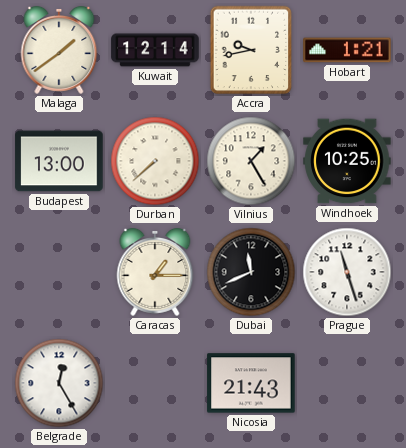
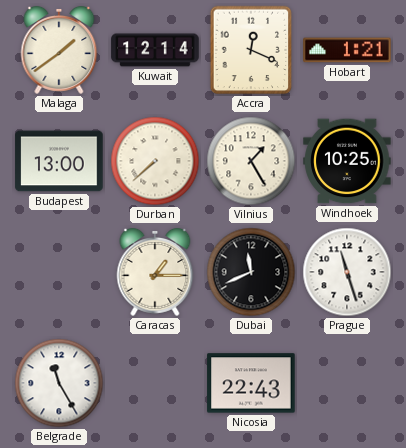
Accra: 9:43 -> 12:19 (251, 50)
Belgrade: 12:25 -> 11:25 (59, 383)
Nicosia: 21:43 -> 22:43 (251, 383)
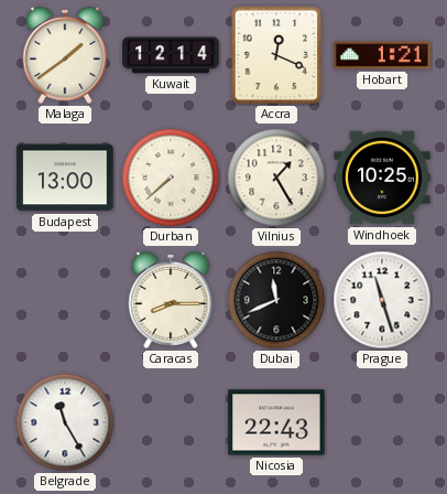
Caracas: 1:15 -> 8:15 (171, 301)
